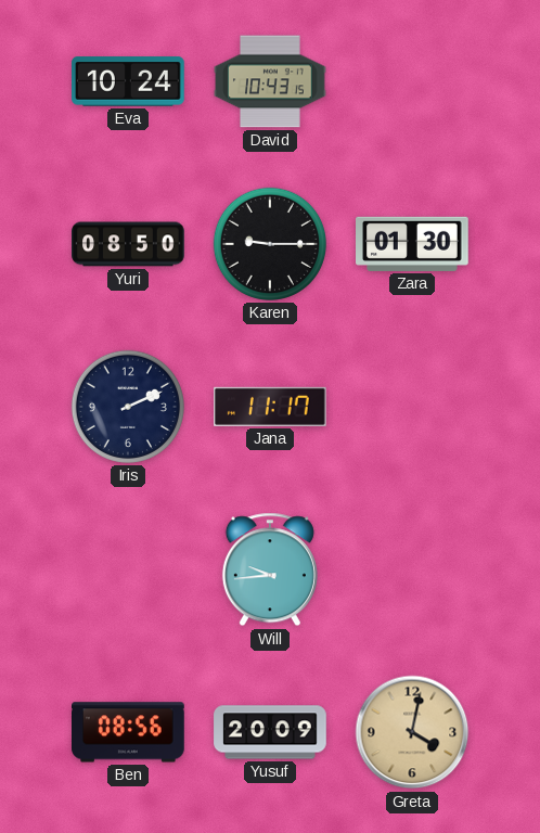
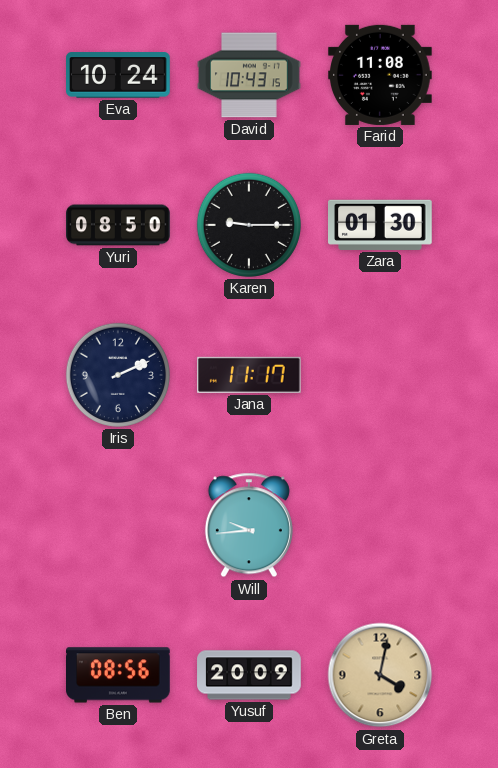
Farid: none -> 11:08 (380, 75)
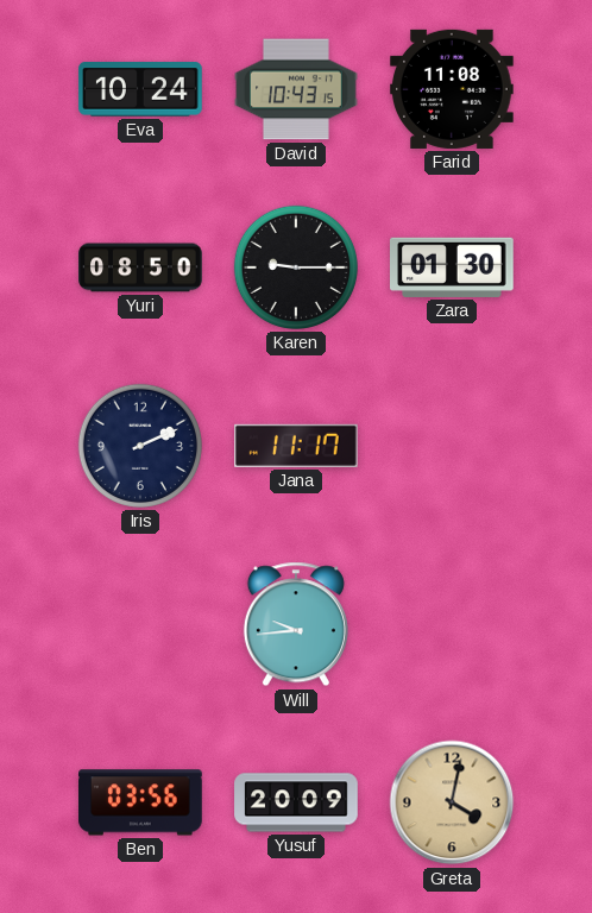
Ben: 08:56 -> 03:56 (141, 802)
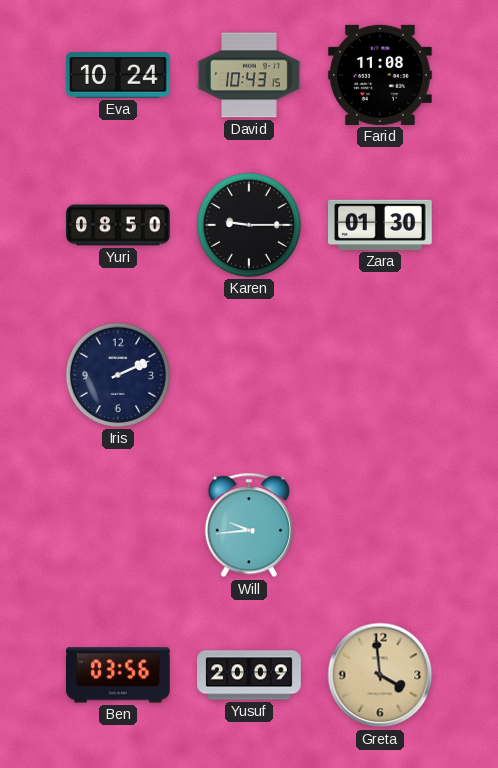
Jana: 11:17 -> none (297, 446)
Greta: 4:02 -> 3:59 (380, 675)
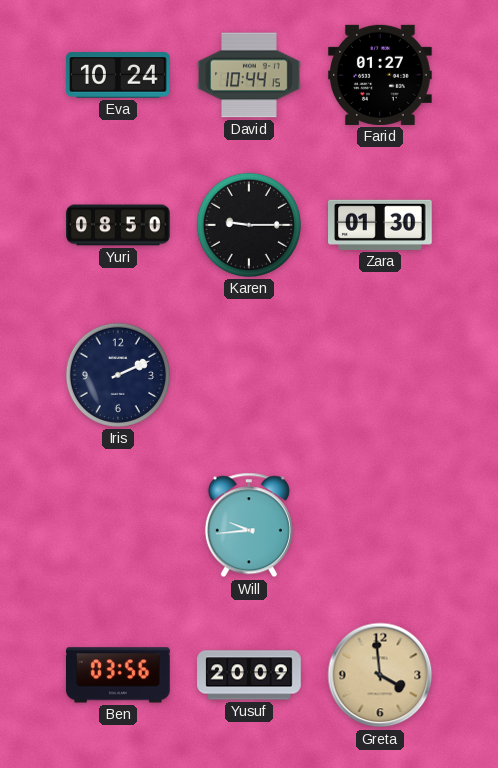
David: 10:43 -> 10:44 (249, 75)
Farid: 11:08 -> 01:27 (380, 75)
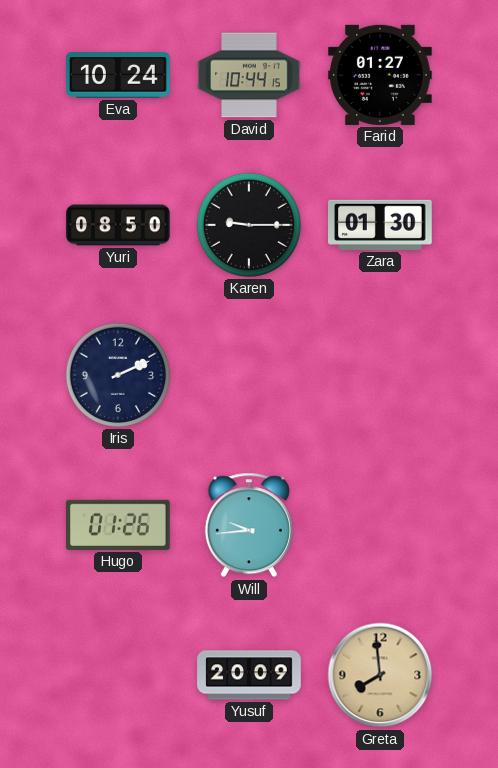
Hugo: none -> 01:26 (119, 525)
Ben: 03:56 -> none (119, 675)
Greta: 3:59 -> 7:59 (380, 675)
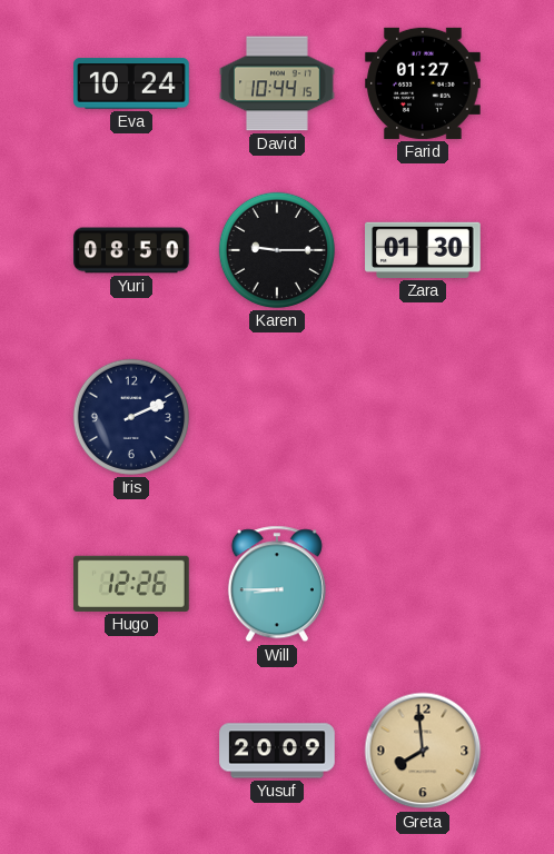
Hugo: 01:26 -> 12:26 (132, 584)
Will: 9:44 -> 8:45 (277, 584)
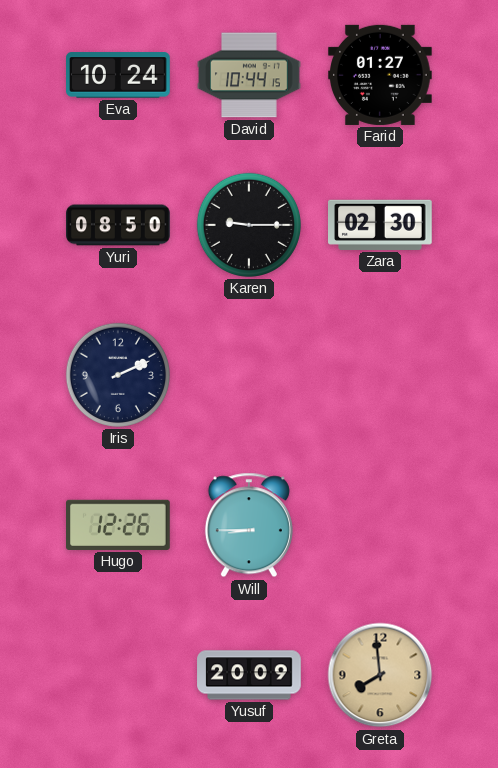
Zara: 01:30 -> 02:30 (381, 225)
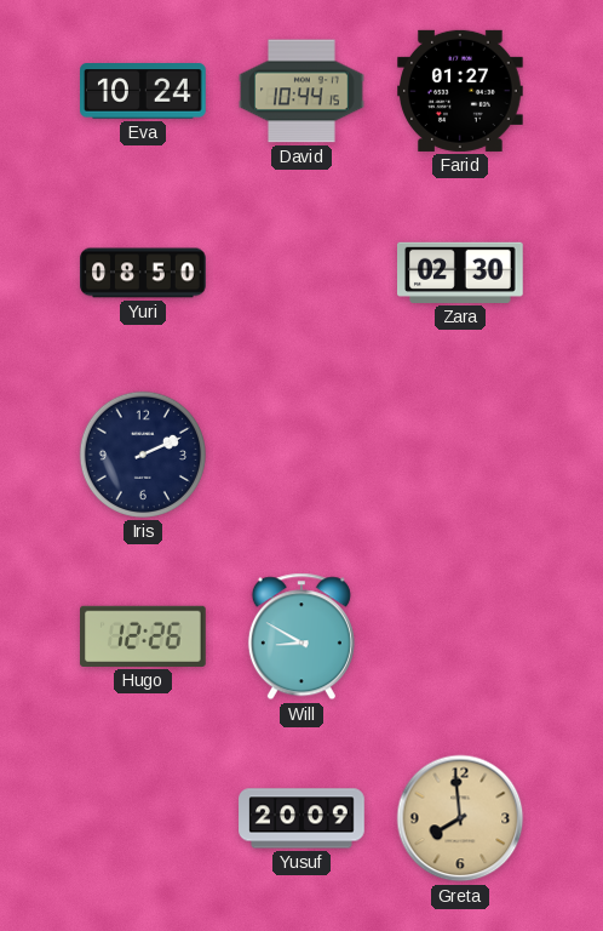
Karen: 9:15 -> none (249, 225)
Will: 8:45 -> 8:50 (301, 636)
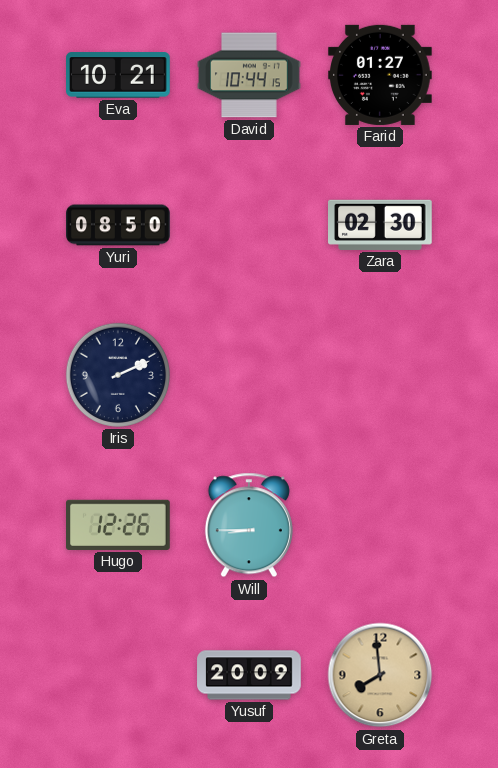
Eva: 10:24 -> 10:21 (118, 75)
Will: 8:50 -> 8:45 (249, 525)
